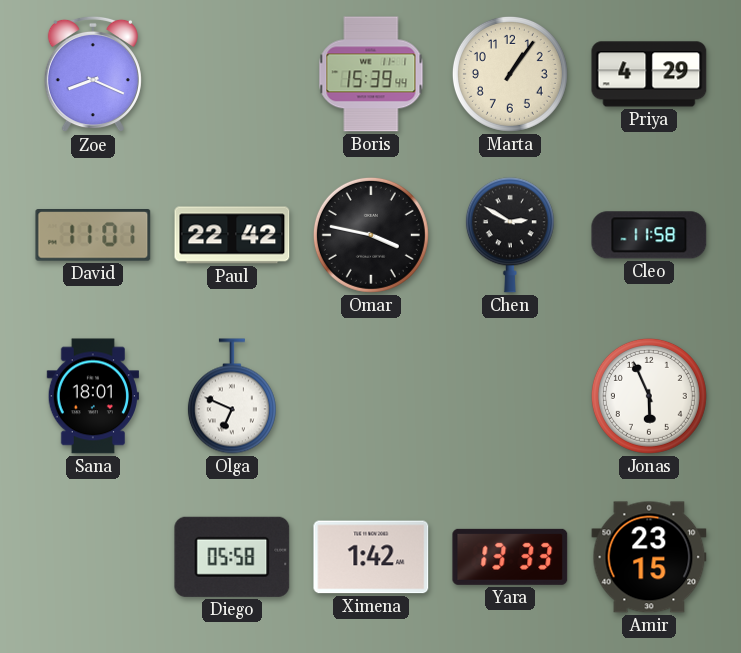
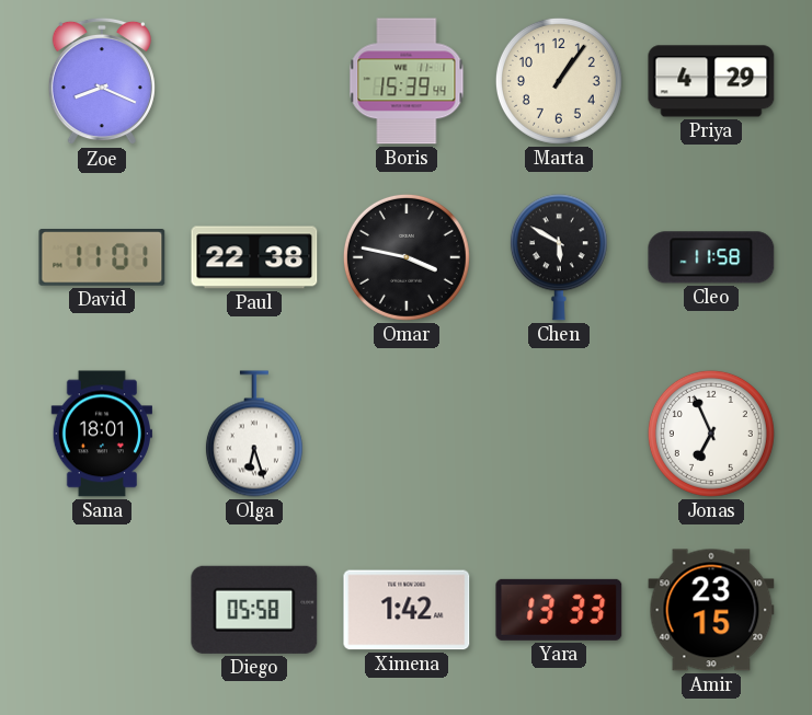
Paul: 22:42 -> 22:38 (254, 257)
Chen: 2:50 -> 5:50 (559, 257)
Olga: 6:49 -> 6:27 (254, 434)
Jonas: 5:56 -> 6:56 (711, 434)
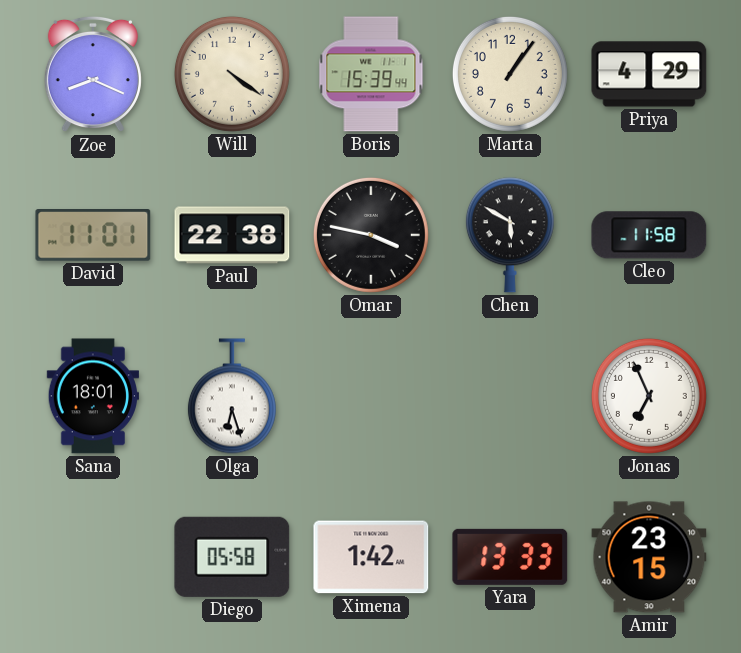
Will: none -> 4:21 (232, 74)
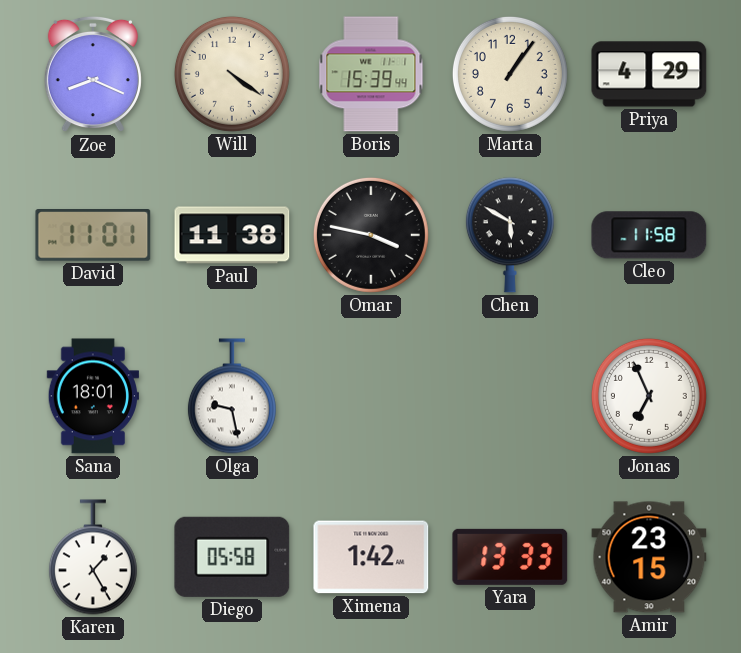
Paul: 22:38 -> 11:38 (232, 235)
Olga: 6:27 -> 9:28 (232, 396)
Karen: none -> 1:25 (93, 557)
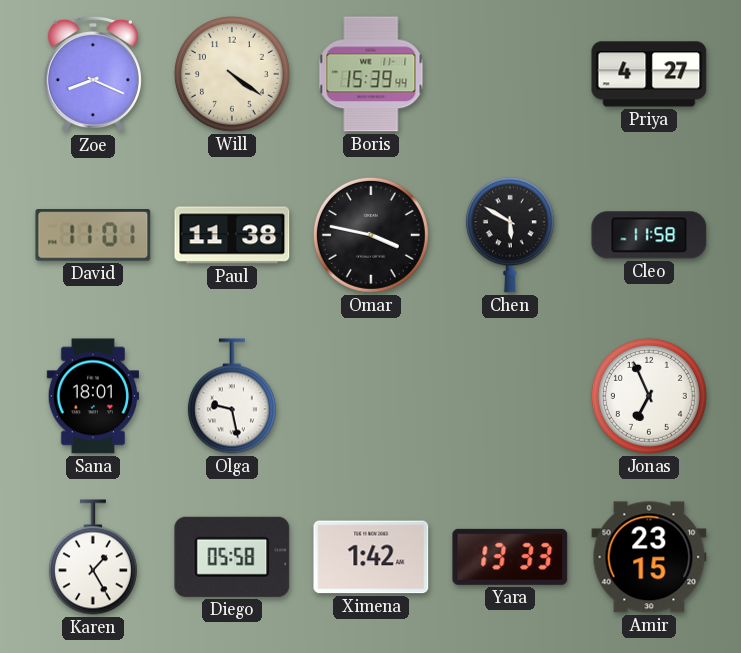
Marta: 1:06 -> none (510, 74)
Priya: 4:29 -> 4:27 (649, 74)
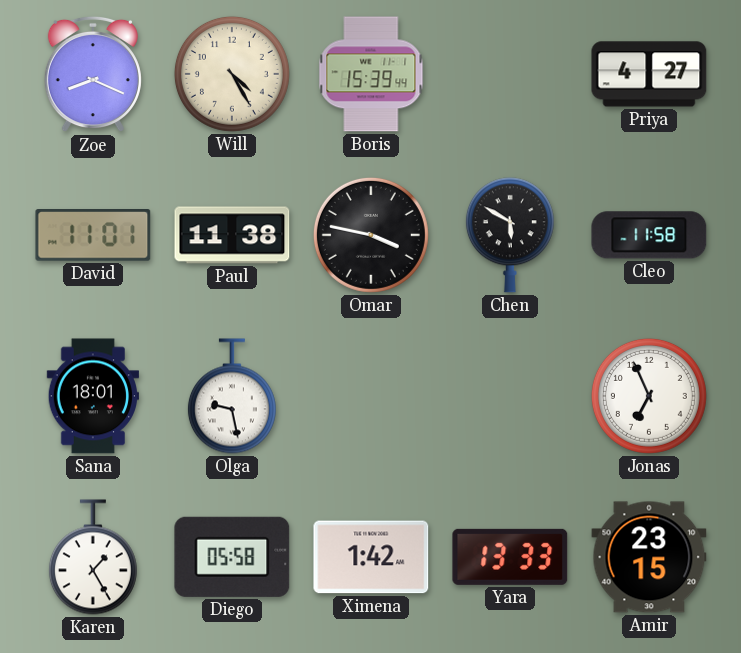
Will: 4:21 -> 4:25 (232, 74)
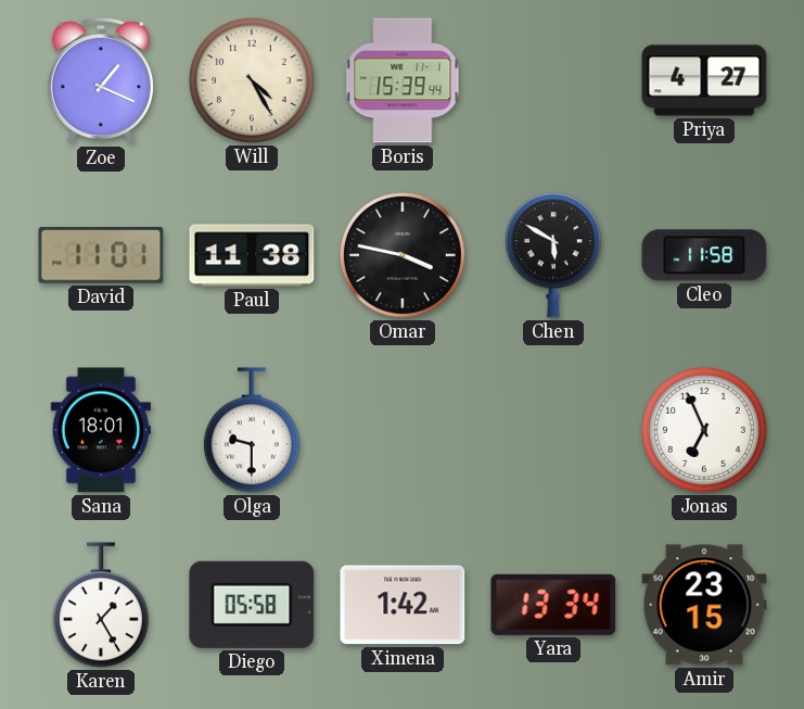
Zoe: 8:19 -> 1:19 (101, 80)
Olga: 9:28 -> 9:30 (252, 430)
Yara: 13:33 -> 13:34 (553, 605)
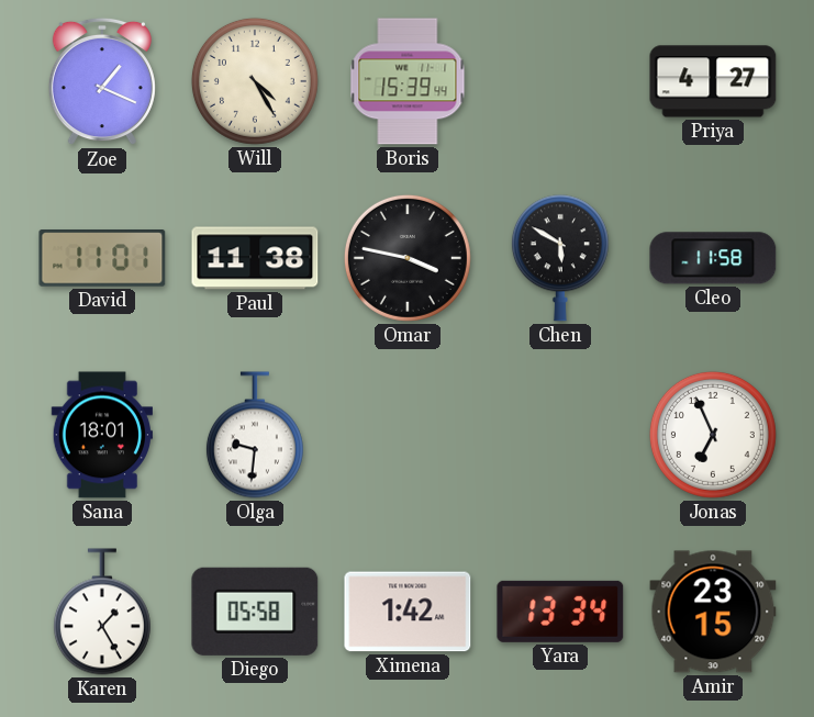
Olga: 9:30 -> 9:31 (255, 435)
